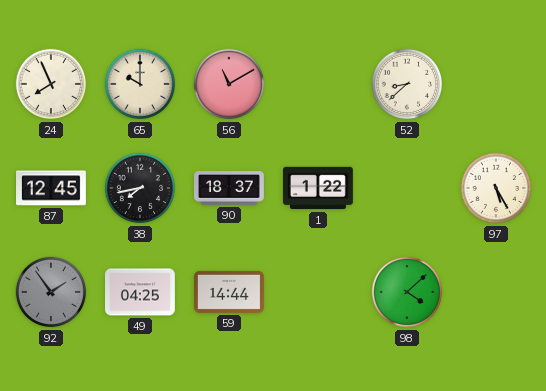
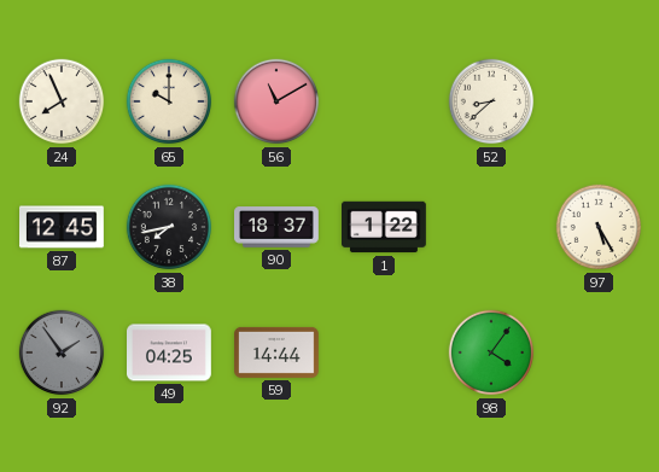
98: 4:08 -> 4:06 (491, 352)
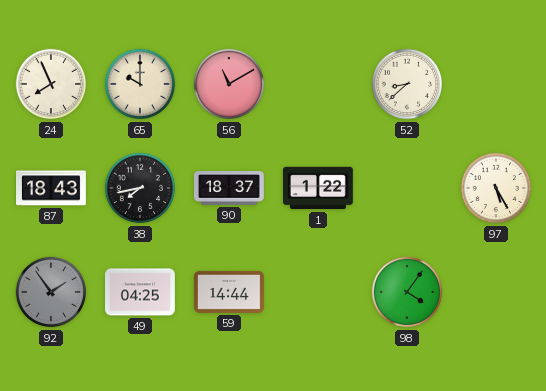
87: 12:45 -> 18:43 (52, 188)
